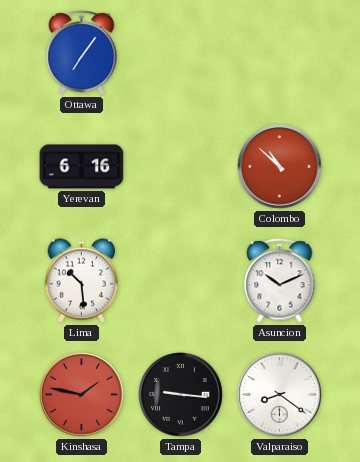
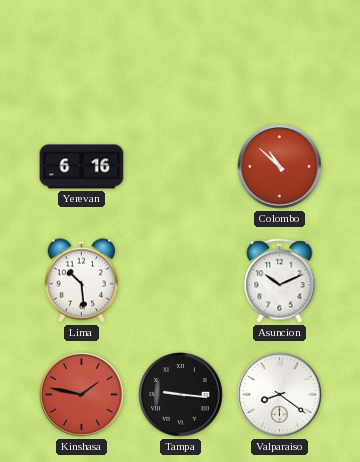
Ottawa: 7:06 -> none (82, 53)
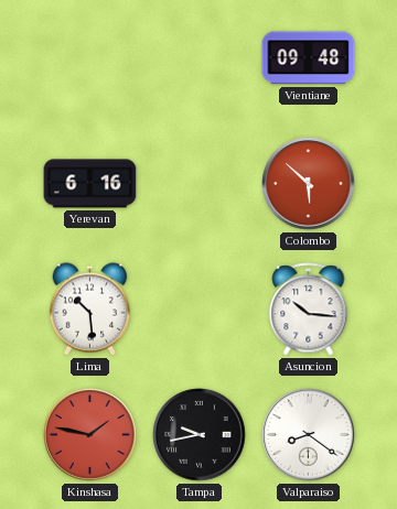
Vientiane: none -> 09:48 (309, 58)
Colombo: 10:52 -> 5:52 (309, 184)
Asuncion: 10:11 -> 10:16 (309, 310)
Tampa: 9:16 -> 9:43 (200, 435)
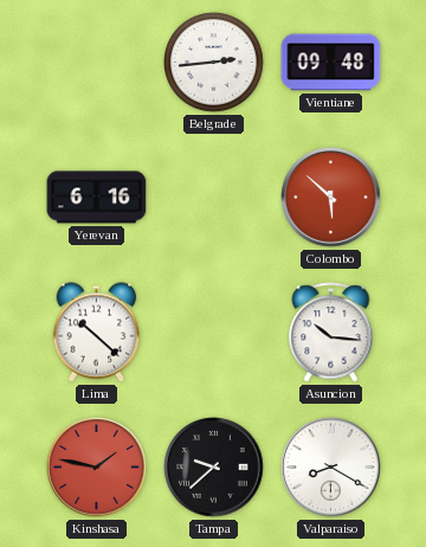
Belgrade: none -> 2:44 (214, 63)
Lima: 10:29 -> 10:22 (97, 333)
Tampa: 9:43 -> 9:38 (214, 468)
Valparaiso: 8:21 -> 8:20 (331, 468)
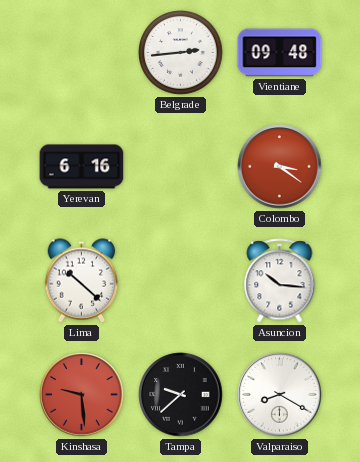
Colombo: 5:52 -> 3:21 (280, 167)
Kinshasa: 1:47 -> 9:29 (82, 395)
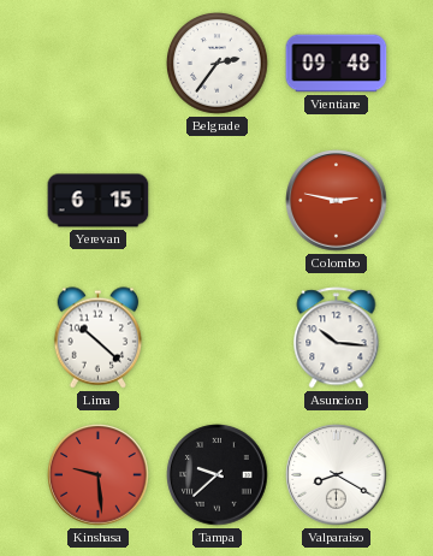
Belgrade: 2:44 -> 2:36 (218, 64)
Yerevan: 6:16 -> 6:15 (99, 201)
Colombo: 3:21 -> 2:47 (337, 201)
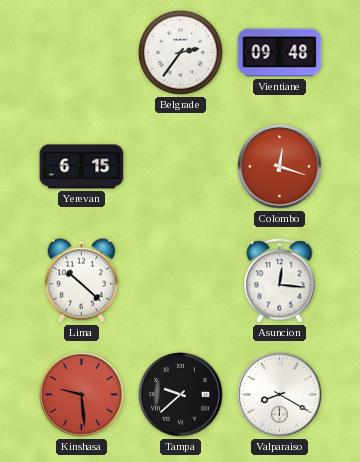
Colombo: 2:47 -> 12:18 (280, 167)
Asuncion: 10:16 -> 12:16 (280, 281)
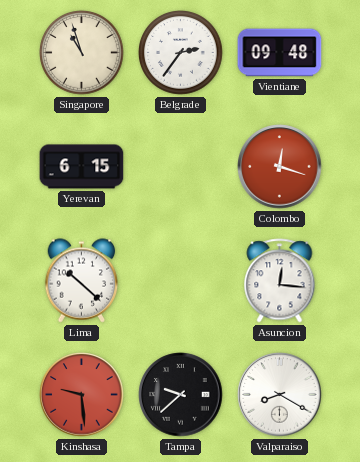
Singapore: none -> 10:57 (82, 53)
